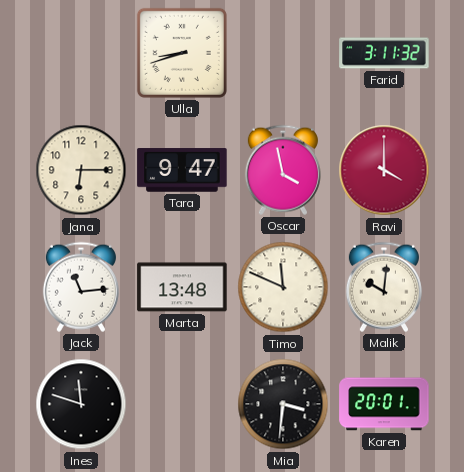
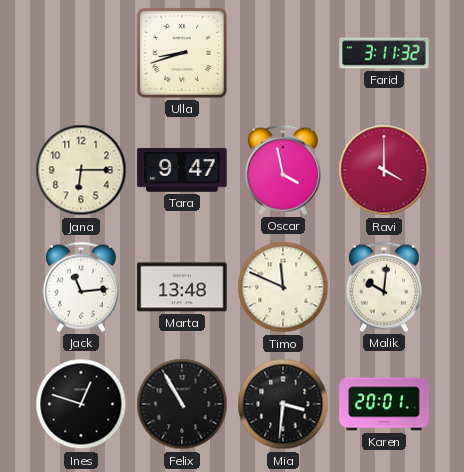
Ines: 11:48 -> 12:48 (81, 404)
Felix: none -> 10:55 (182, 404)
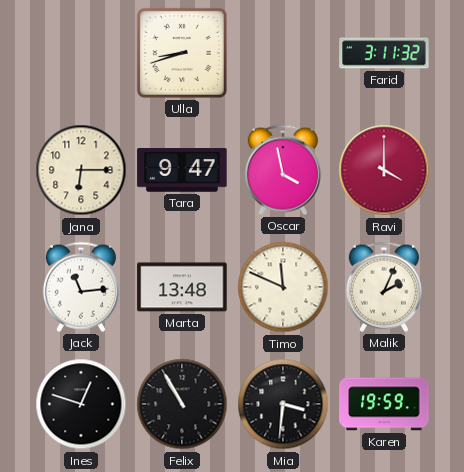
Malik: 10:01 -> 2:04 (384, 287)
Karen: 20:01 -> 19:59 (384, 404)
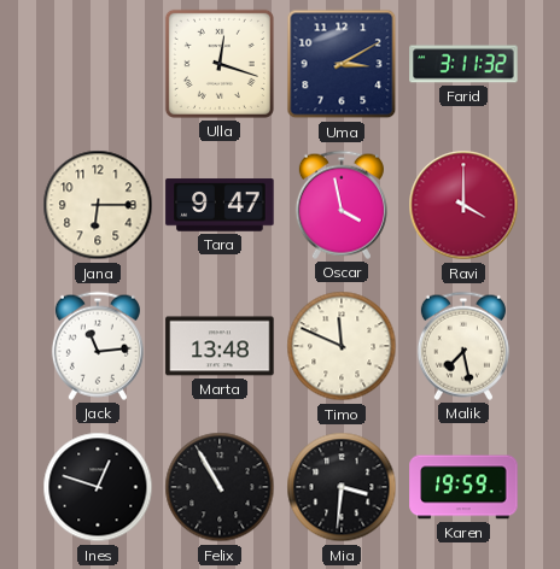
Ulla: 8:42 -> 12:18 (220, 64)
Uma: none -> 3:10 (342, 64)
Malik: 2:04 -> 7:28 (463, 346)
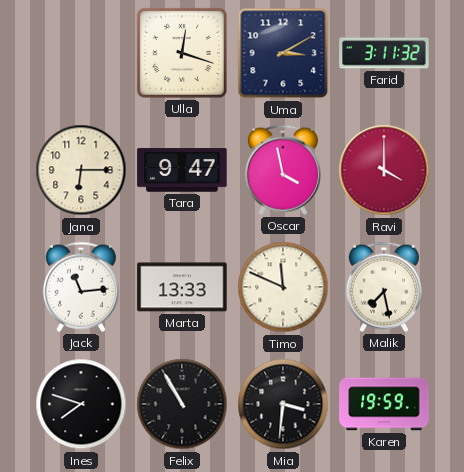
Marta: 13:48 -> 13:33 (182, 287)
Ines: 12:48 -> 7:48 (81, 404)
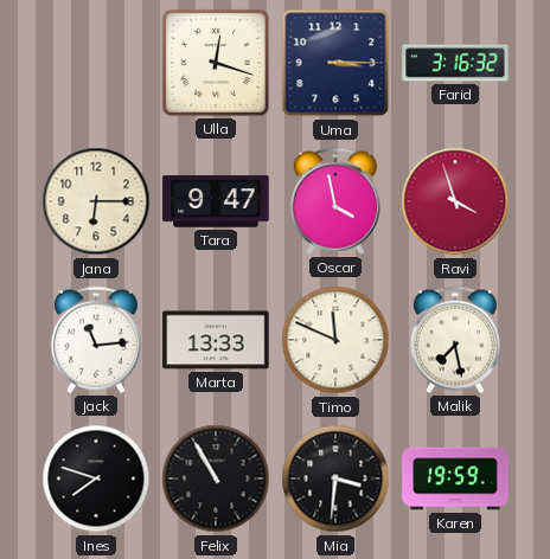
Uma: 3:10 -> 3:15 (335, 63)
Farid: 3:11 -> 3:16 (455, 63)
Ravi: 4:00 -> 3:57 (455, 201)
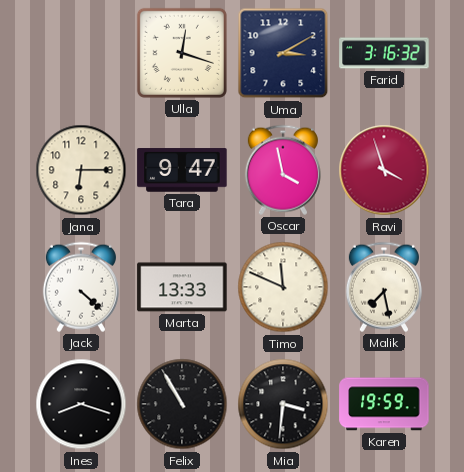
Uma: 3:15 -> 3:10 (283, 53)
Jack: 11:14 -> 4:22 (81, 287)
Ines: 7:48 -> 8:18 (81, 404)
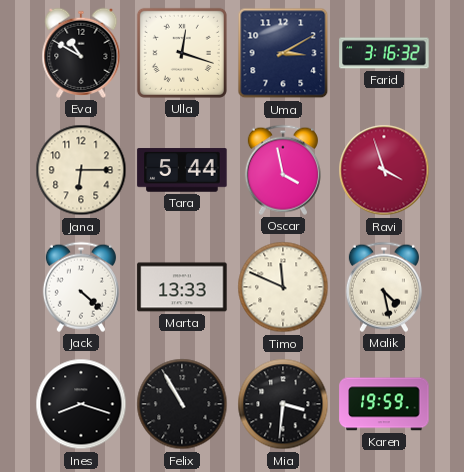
Eva: none -> 10:50 (81, 53)
Tara: 9:47 -> 5:44 (182, 170)
Malik: 7:28 -> 4:28 (384, 287)
